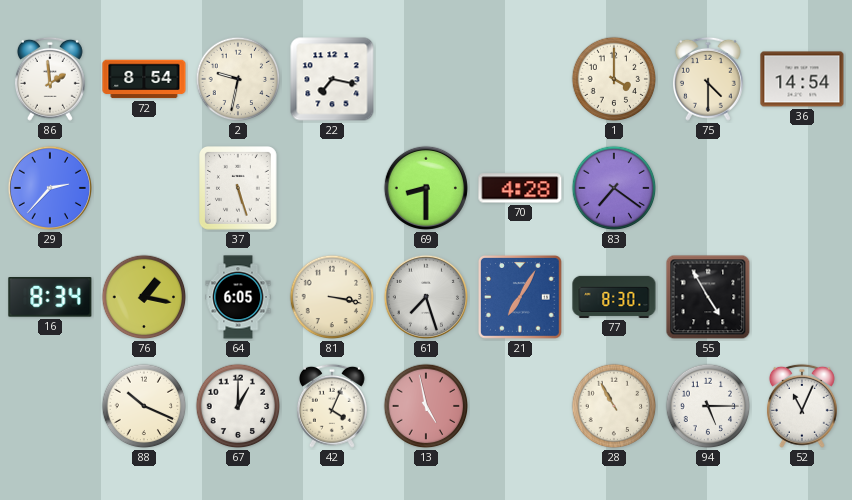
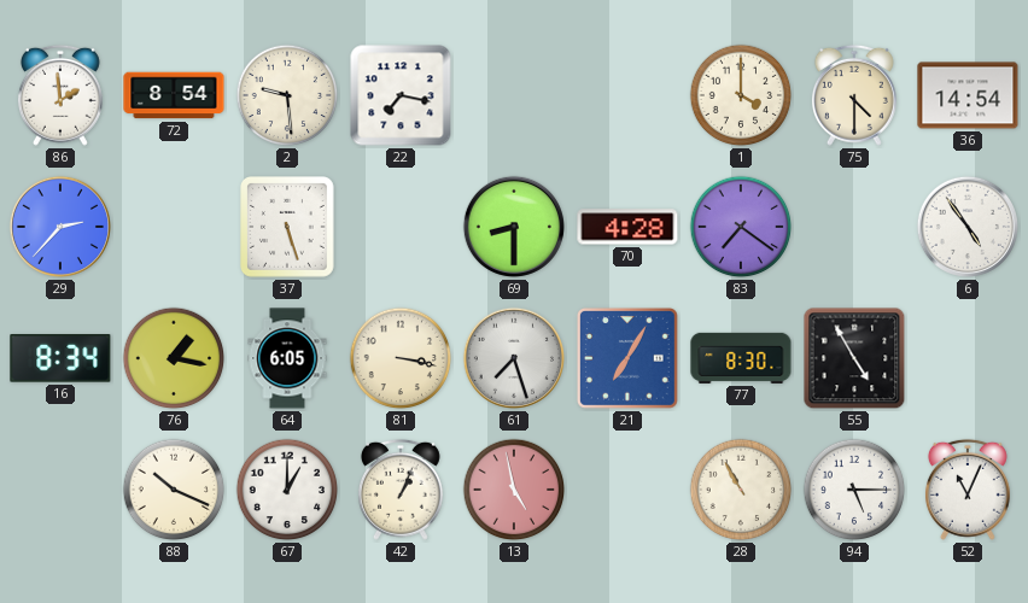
2: 9:32 -> 9:29 (287, 95)
6: none -> 4:54 (968, 227)
42: 4:04 -> 1:04 (401, 490)
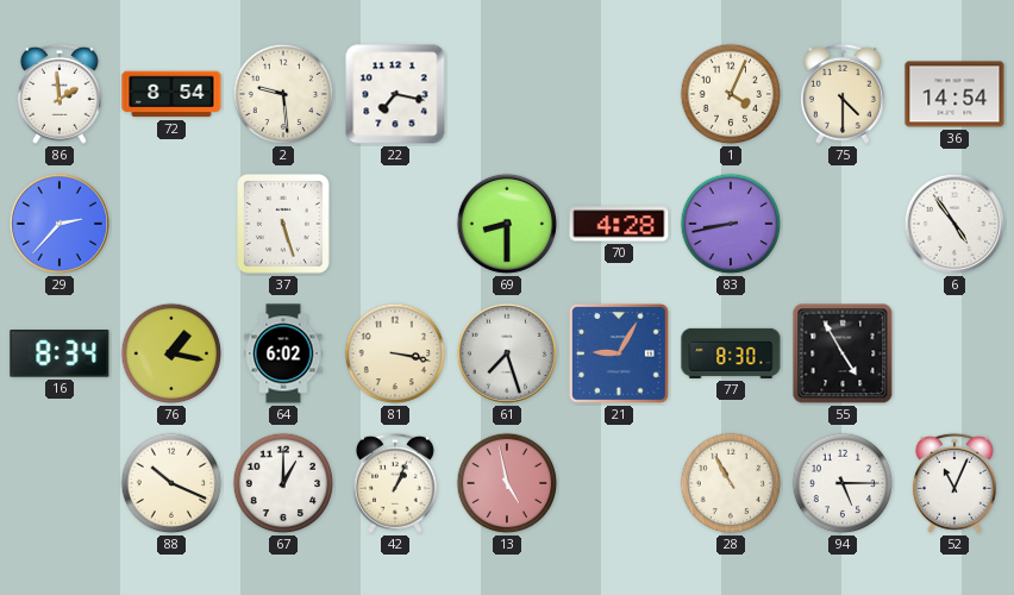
1: 4:00 -> 4:04 (731, 94)
83: 7:21 -> 8:43 (731, 224)
64: 6:05 -> 6:02 (283, 353)
21: 7:05 -> 9:05 (619, 353)
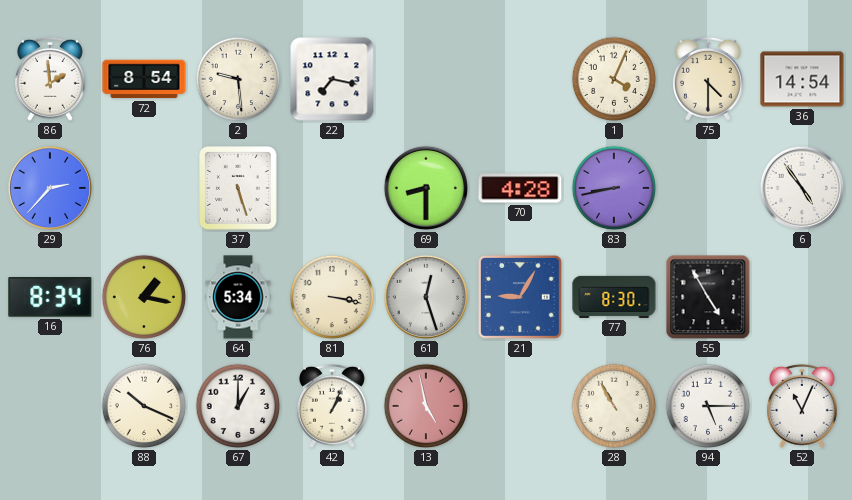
64: 6:02 -> 5:34 (238, 297)
61: 7:27 -> 12:27 (426, 297)
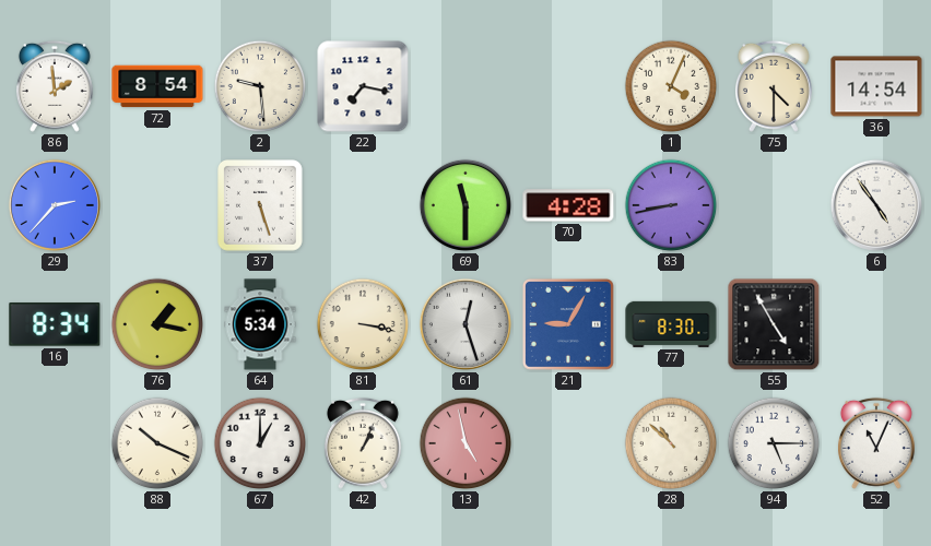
69: 8:30 -> 11:30 (465, 205)
28: 10:55 -> 10:52 (671, 443)
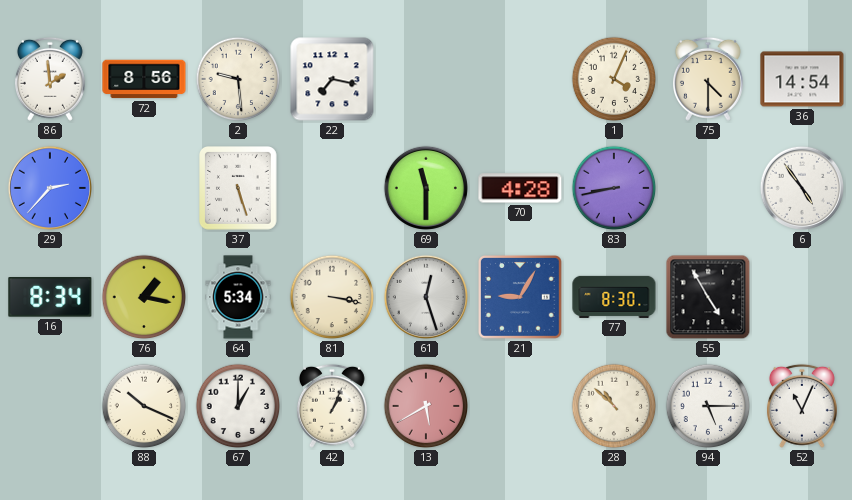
72: 8:54 -> 8:56 (144, 79)
13: 4:58 -> 5:40 (426, 406)
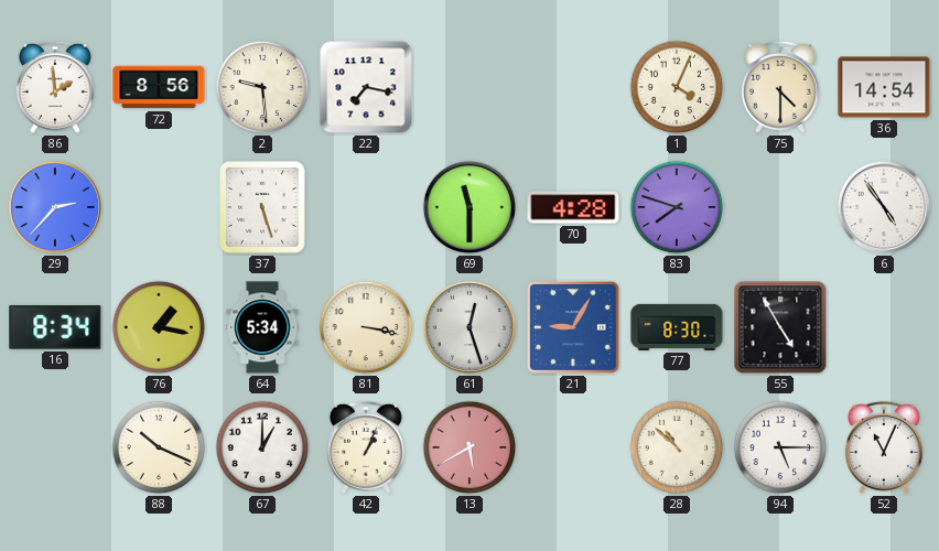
83: 8:43 -> 7:48 (677, 207)
